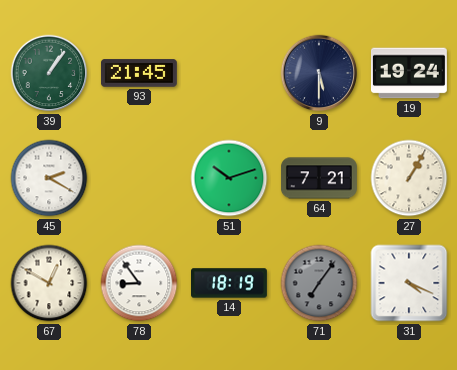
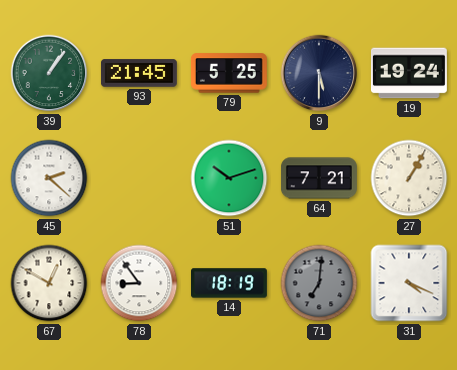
79: none -> 5:25 (229, 73)
45: 2:20 -> 2:22 (49, 178)
71: 7:06 -> 7:01 (319, 283)
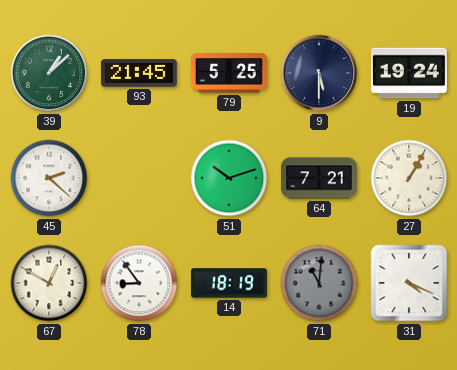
39: 1:06 -> 1:08 (49, 73)
71: 7:01 -> 11:01 (319, 283)
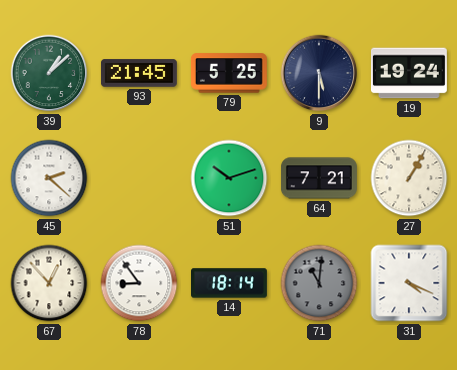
67: 12:50 -> 12:53 (49, 283)
14: 18:19 -> 18:14 (230, 283)
